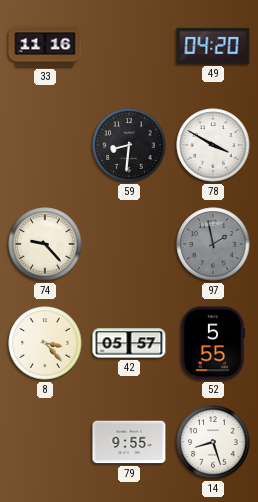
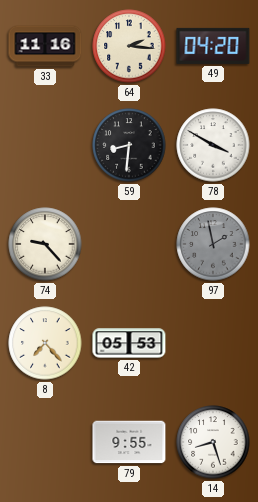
64: none -> 2:16 (129, 46)
8: 3:23 -> 7:23 (45, 343)
42: 05:57 -> 05:53 (129, 343)
52: 5:55 -> none (213, 343)
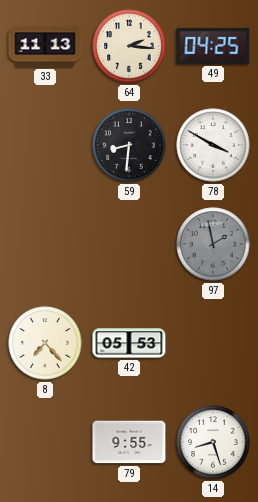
33: 11:16 -> 11:13 (45, 46)
49: 04:20 -> 04:25 (213, 46)
74: 9:23 -> none (45, 244)
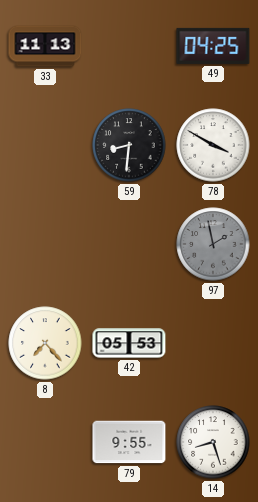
64: 2:16 -> none (129, 46)
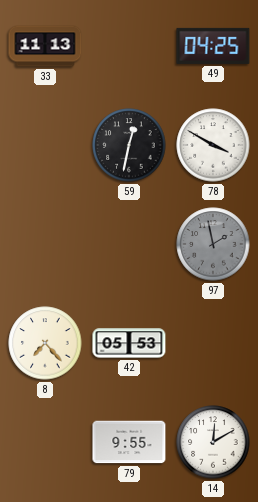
59: 8:31 -> 12:32 (129, 145)
14: 8:27 -> 12:10 (213, 442)
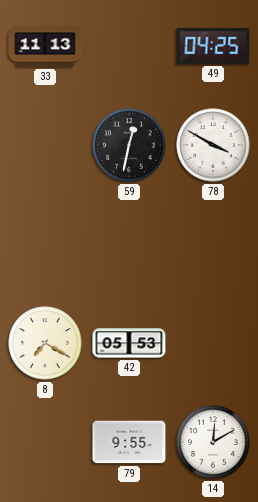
97: 1:58 -> none (213, 244)
8: 7:23 -> 7:20 (45, 343)
